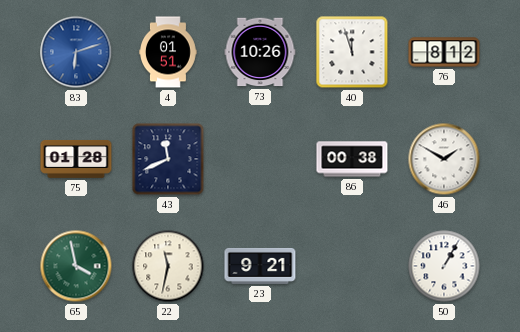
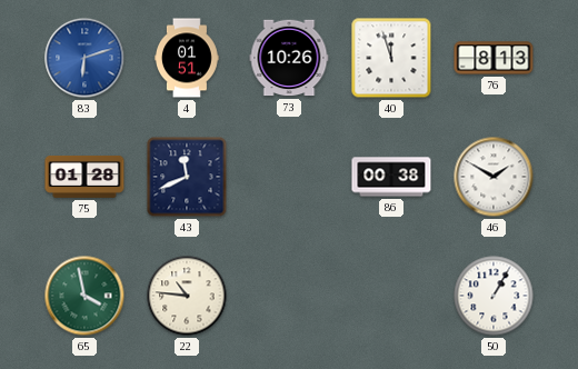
76: 8:12 -> 8:13 (494, 58)
22: 11:32 -> 10:46 (187, 296)
23: 9:21 -> none (260, 266)
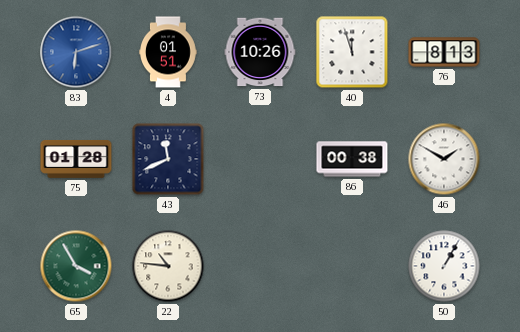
65: 3:58 -> 3:55 (76, 266)
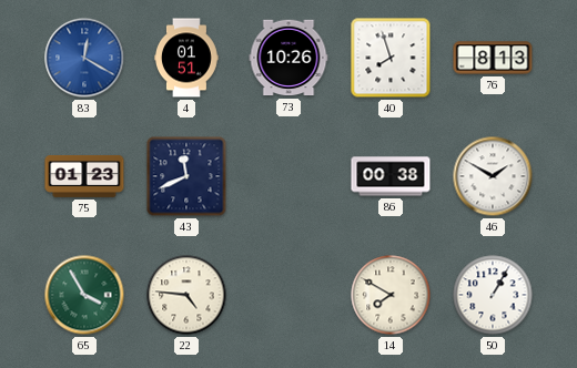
83: 6:12 -> 12:20 (84, 58)
40: 11:57 -> 7:57 (391, 58)
75: 01:28 -> 01:23 (84, 176)
22: 10:46 -> 4:46 (186, 295)
14: none -> 7:50 (391, 295)
